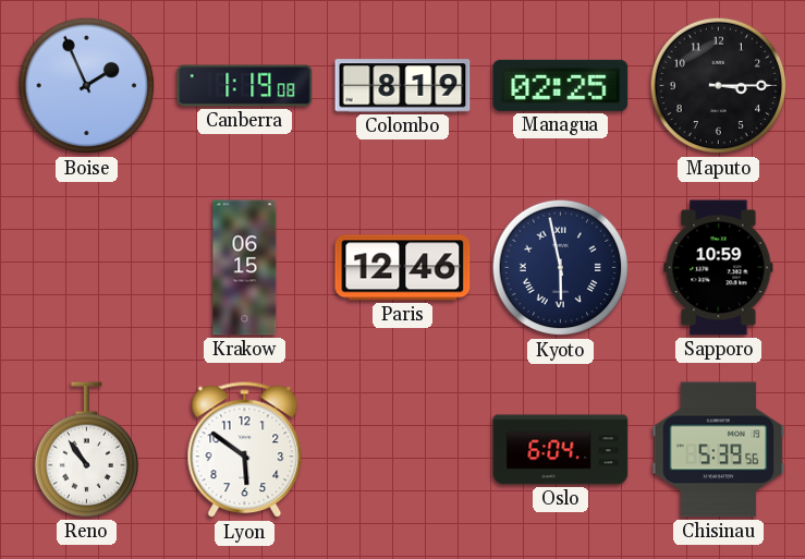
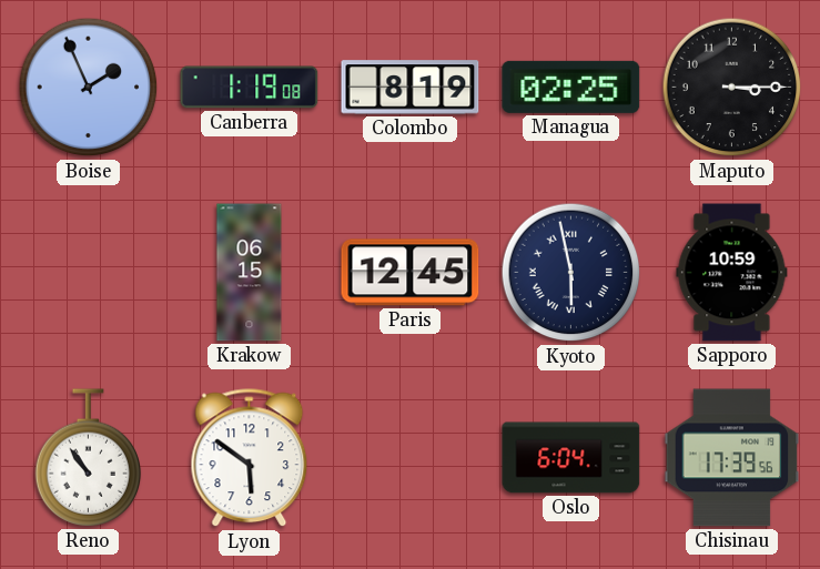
Paris: 12:46 -> 12:45 (411, 273)
Chisinau: 5:39 -> 17:39 (732, 458)
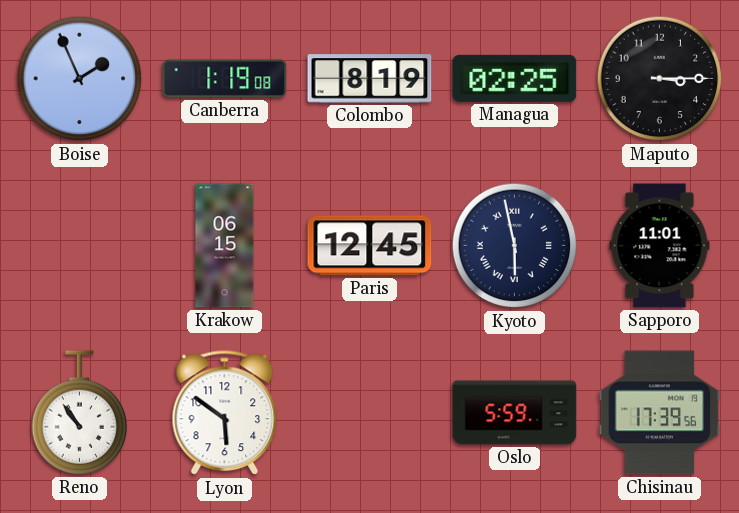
Sapporo: 10:59 -> 11:01 (660, 246)
Oslo: 6:04 -> 5:59 (515, 413)
